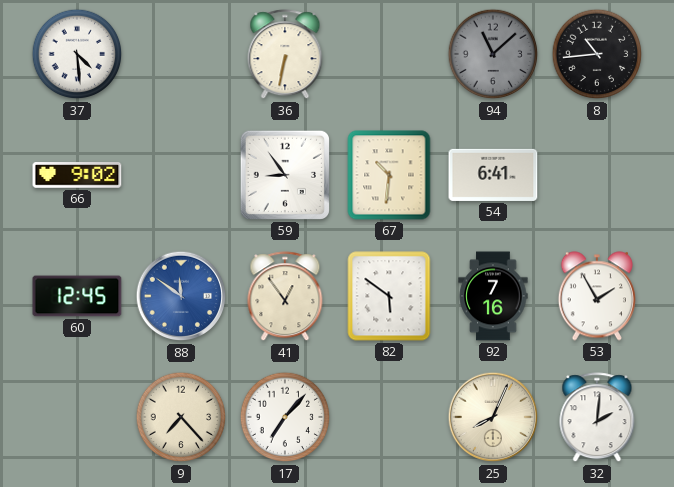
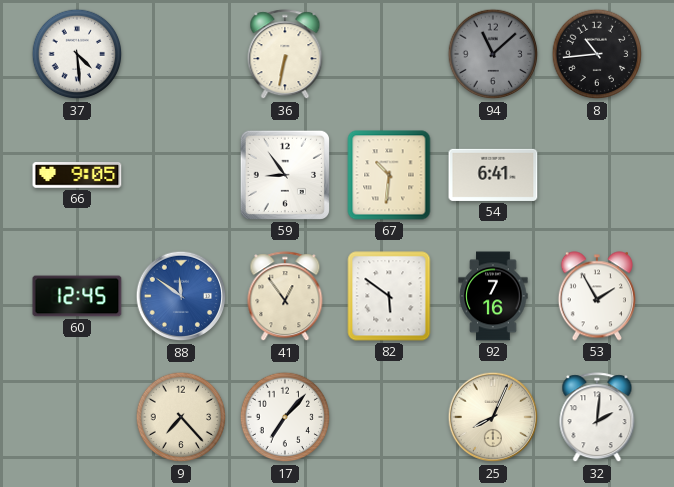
66: 9:02 -> 9:05 (77, 175)
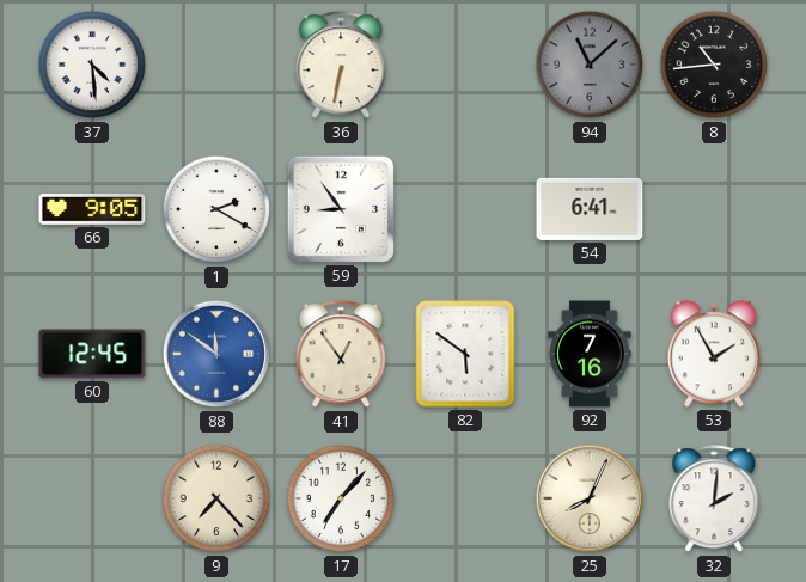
1: none -> 2:20 (216, 209)
67: 10:31 -> none (389, 175)
